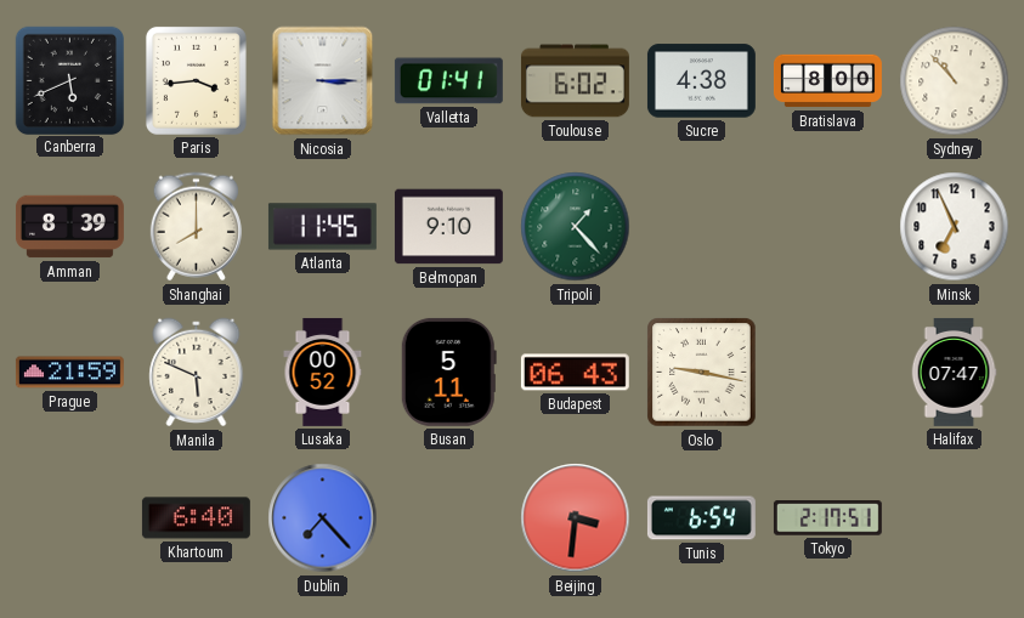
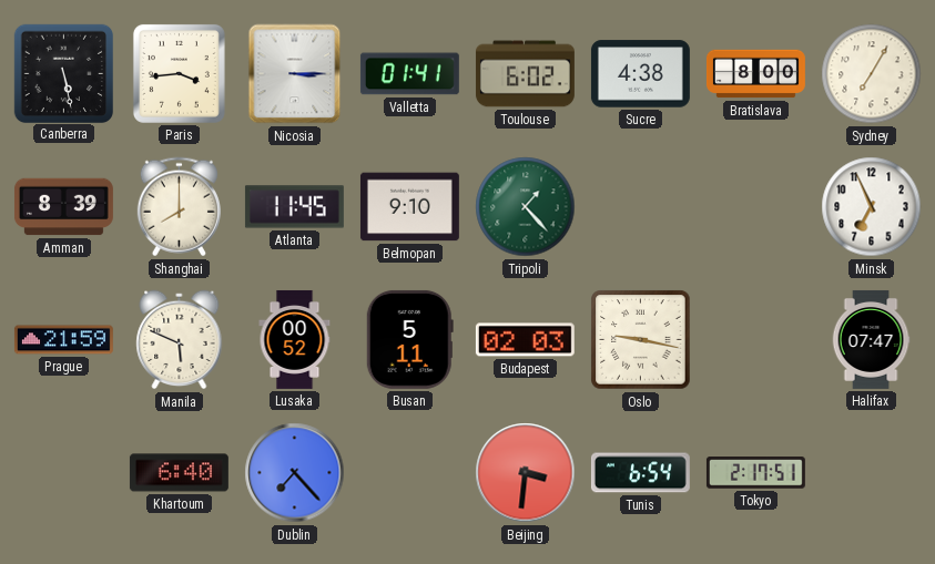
Canberra: 5:41 -> 5:28 (63, 73)
Sydney: 10:53 -> 7:05 (872, 74)
Budapest: 06:43 -> 02:03 (525, 340)
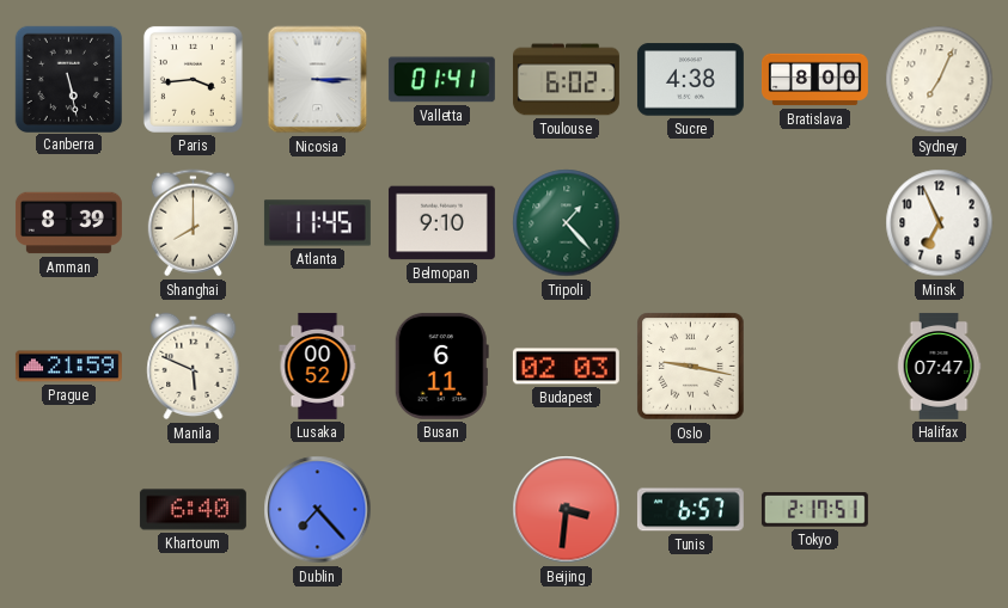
Sydney: 7:05 -> 7:04 (940, 80)
Busan: 5:11 -> 6:11 (441, 366)
Tunis: 6:54 -> 6:57 (690, 510)
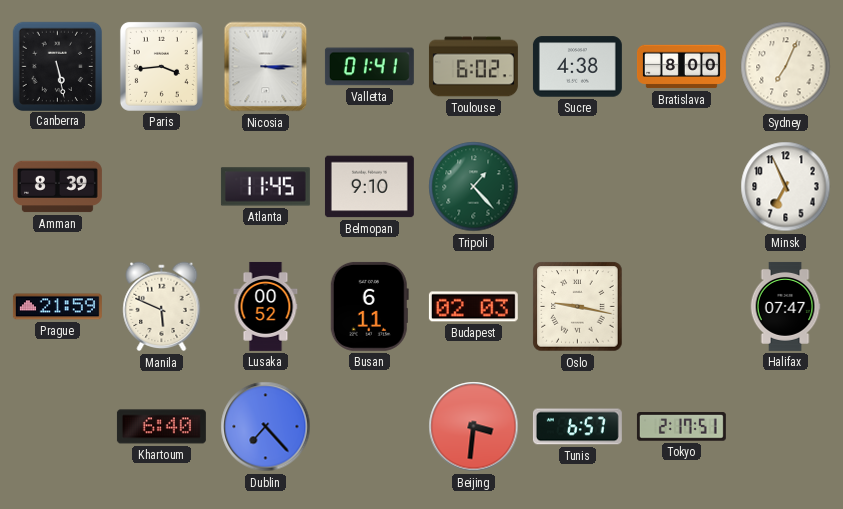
Shanghai: 8:00 -> none (193, 223)
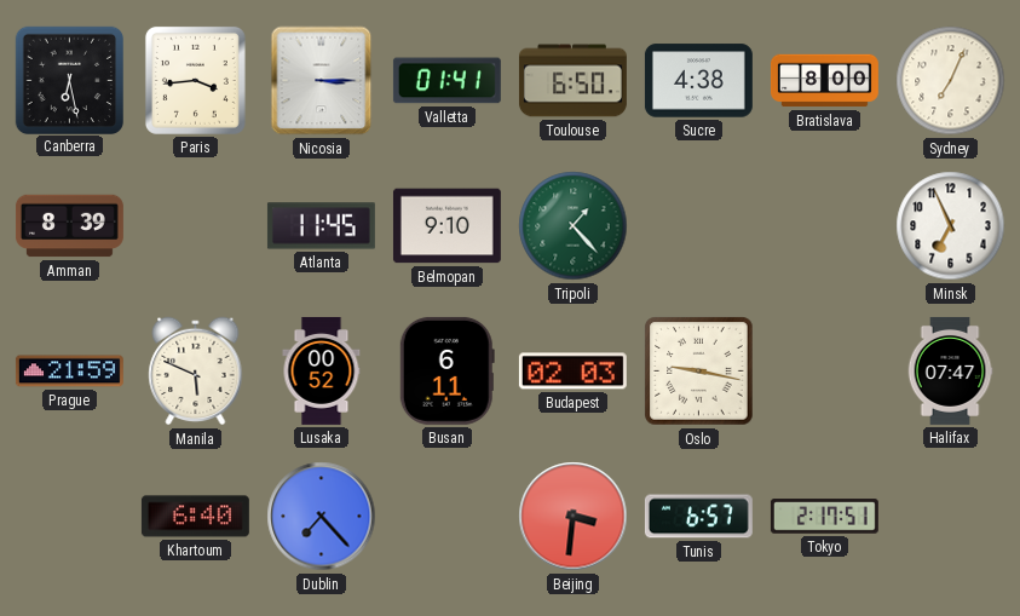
Canberra: 5:28 -> 6:28 (69, 80)
Toulouse: 6:02 -> 6:50 (572, 81)
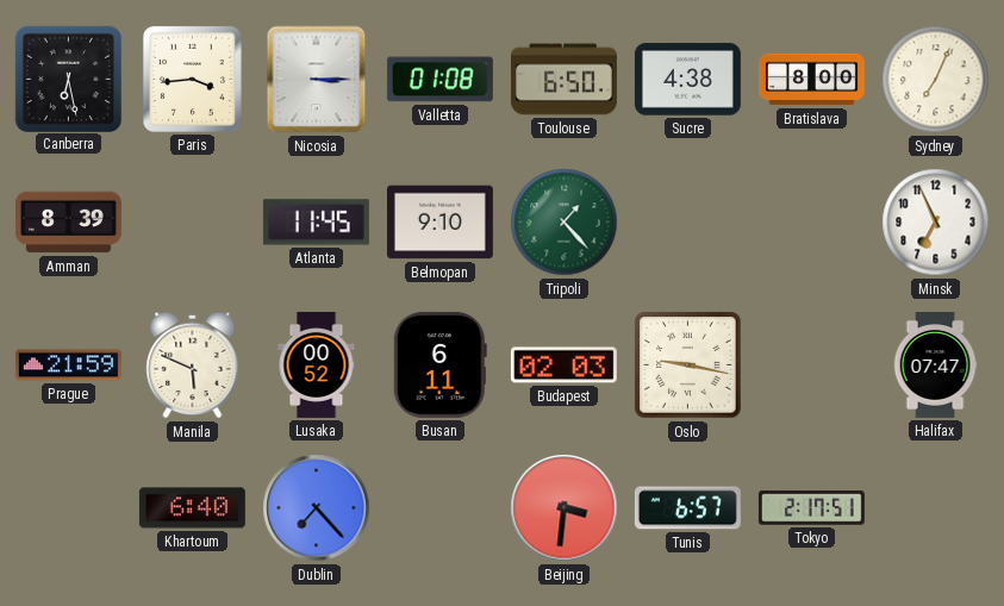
Valletta: 01:41 -> 01:08 (439, 80)
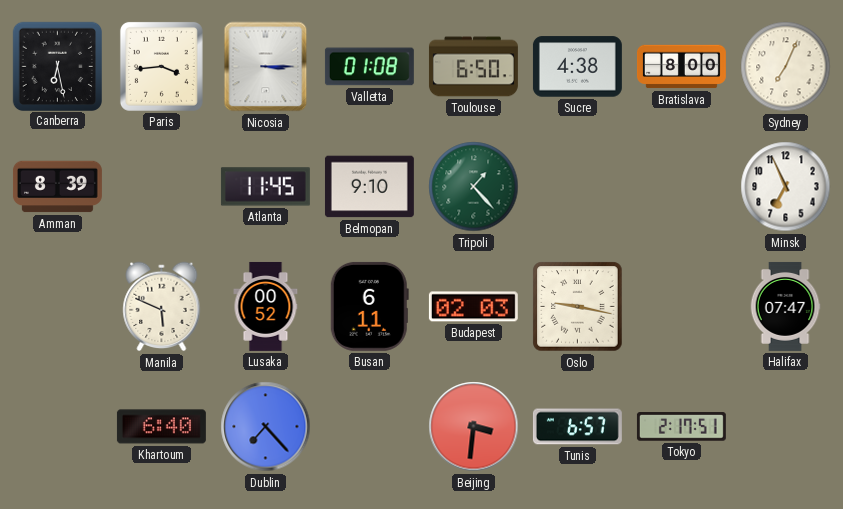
Prague: 21:59 -> none (68, 366)
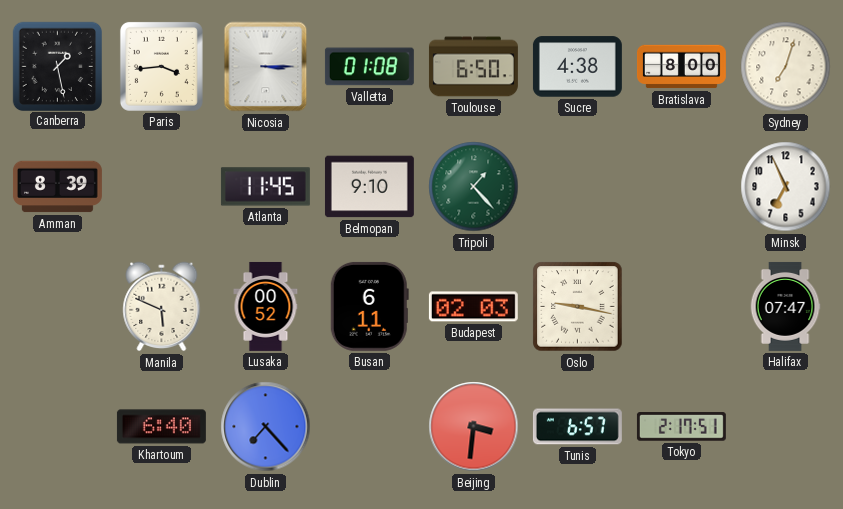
Canberra: 6:28 -> 1:28 (57, 66)
Sydney: 7:04 -> 7:03 (786, 67)
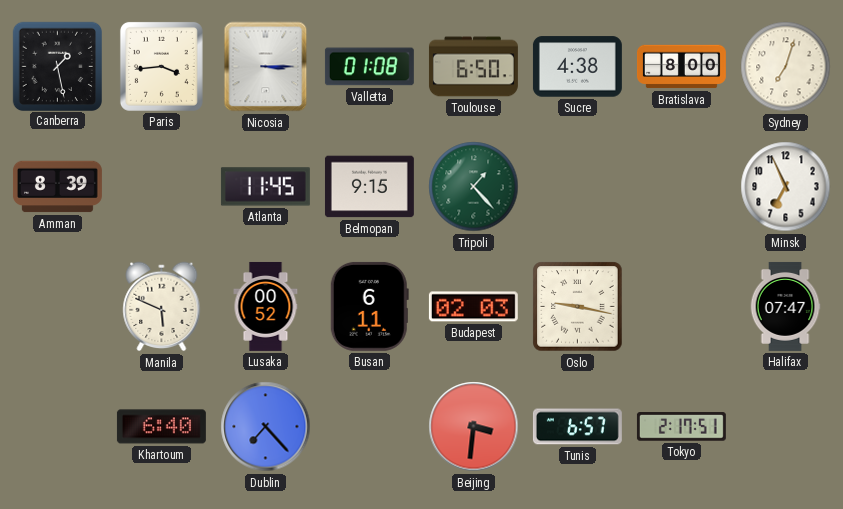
Belmopan: 9:10 -> 9:15 (369, 187)
